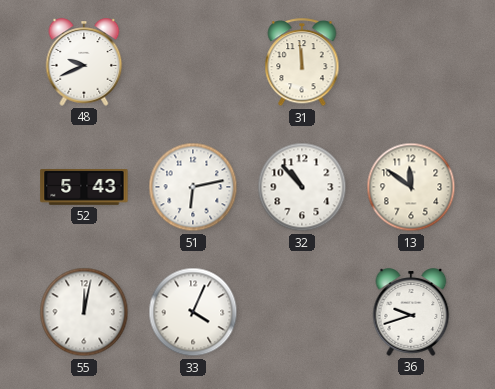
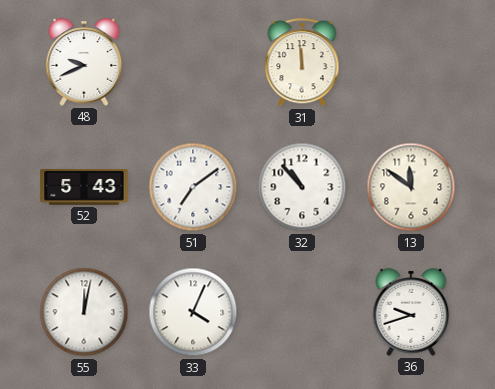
51: 6:13 -> 7:09 (193, 187)
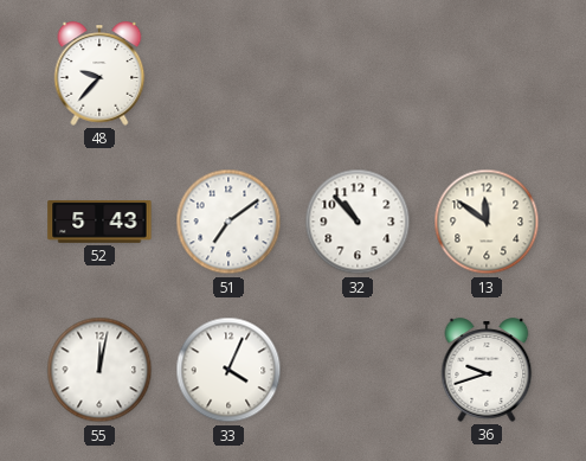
48: 9:41 -> 9:37 (99, 73)
31: 11:59 -> none (302, 63)
